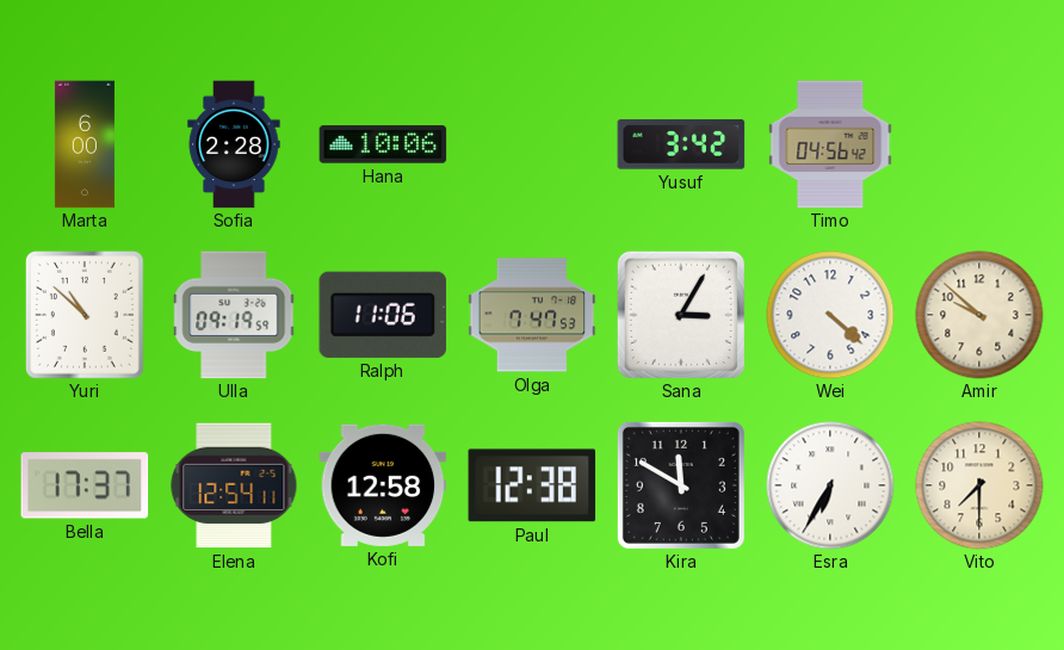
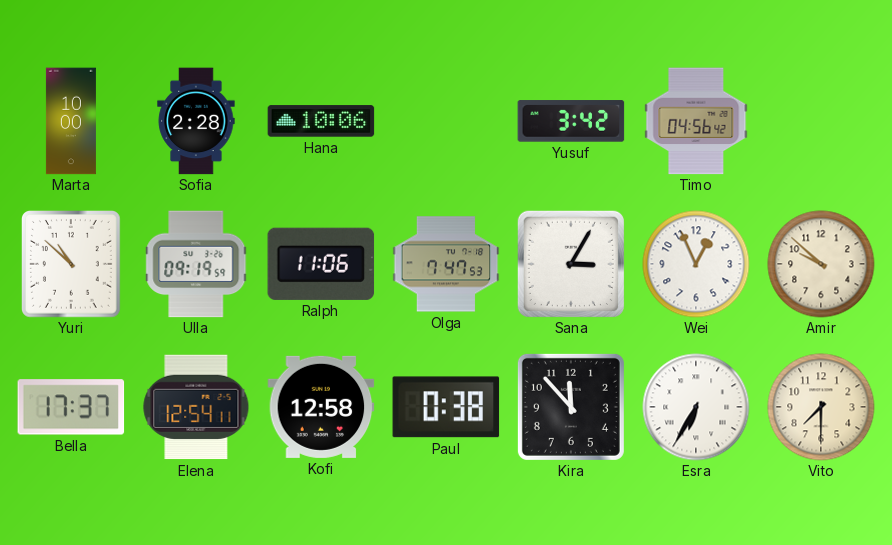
Marta: 6:00 -> 10:00 (71, 121)
Wei: 4:22 -> 12:56 (696, 264)
Paul: 12:38 -> 0:38 (446, 407)
Kira: 11:50 -> 11:53 (571, 407)
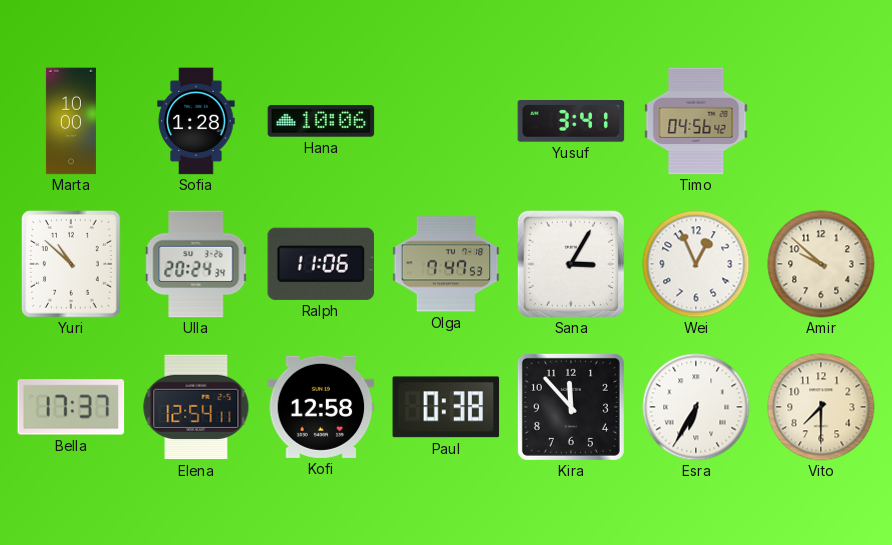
Sofia: 2:28 -> 1:28 (196, 121)
Yusuf: 3:42 -> 3:41 (571, 121)
Ulla: 09:19 -> 20:24 (197, 264)
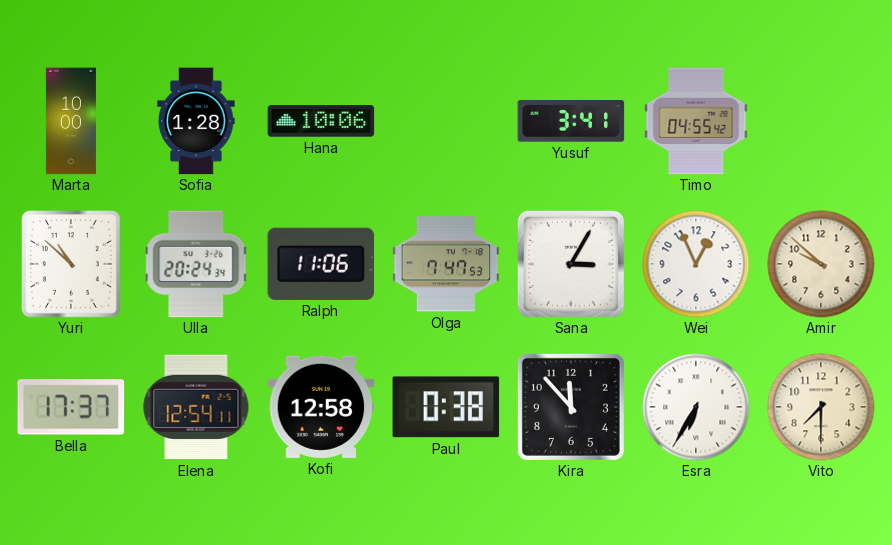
Timo: 04:56 -> 04:55 (696, 121)
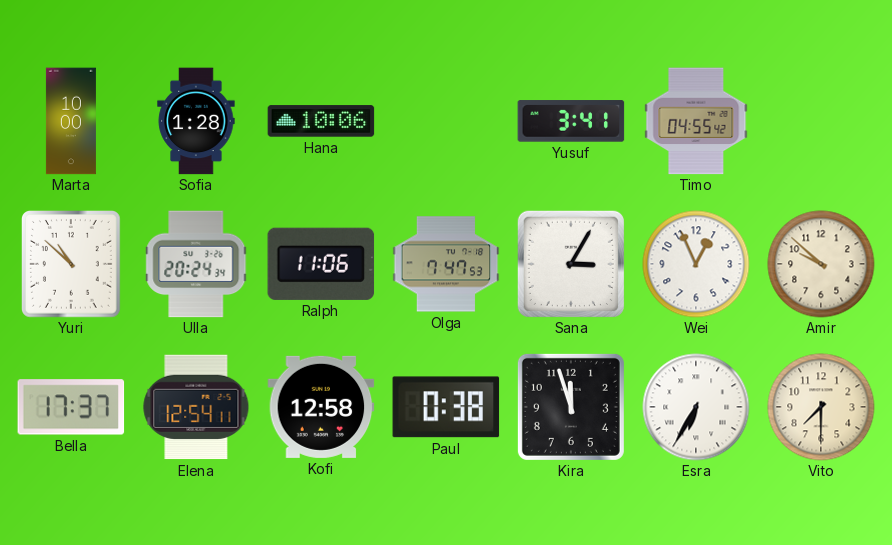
Kira: 11:53 -> 11:57 (571, 407)
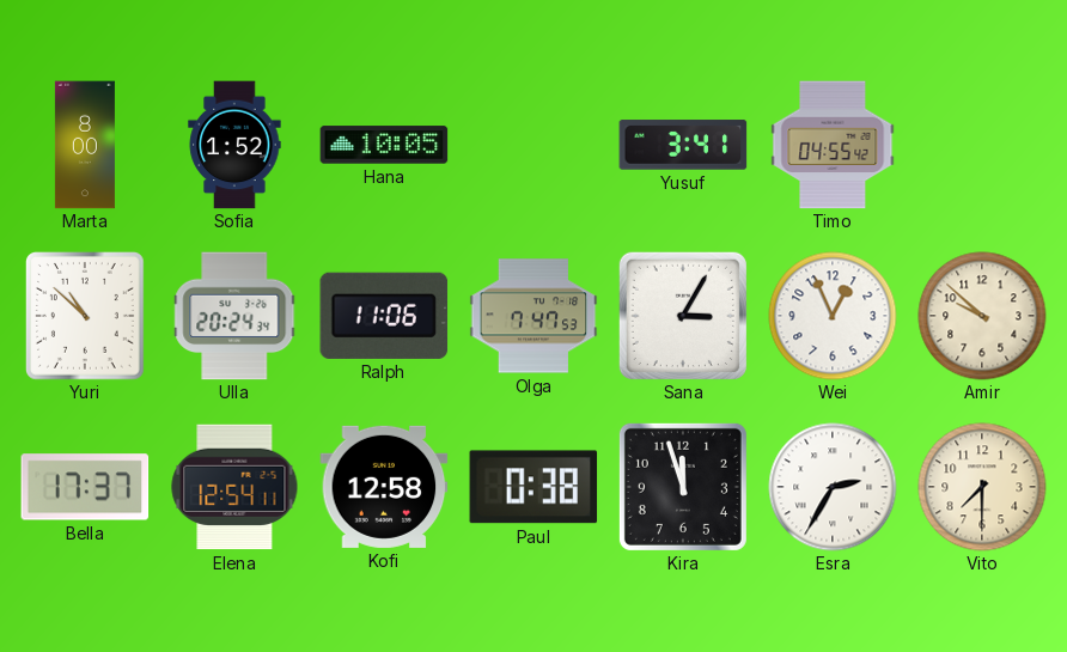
Marta: 10:00 -> 8:00 (85, 145)
Sofia: 1:28 -> 1:52 (234, 145)
Hana: 10:06 -> 10:05 (384, 145)
Esra: 6:35 -> 2:35 (833, 487)
